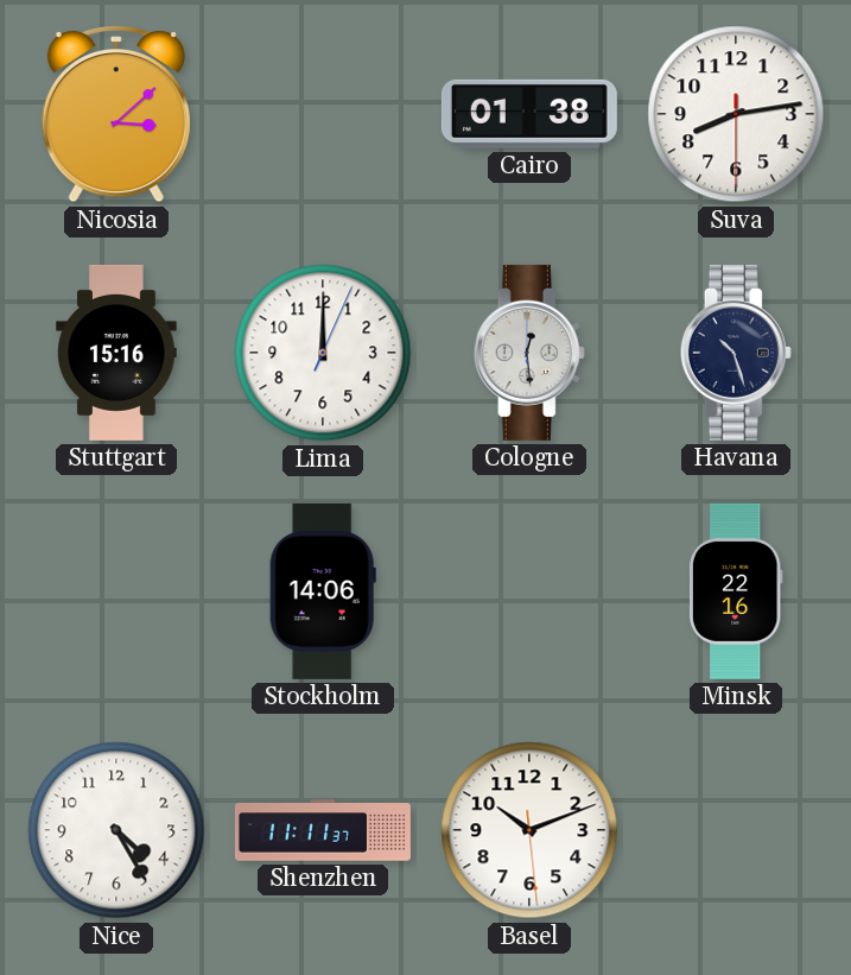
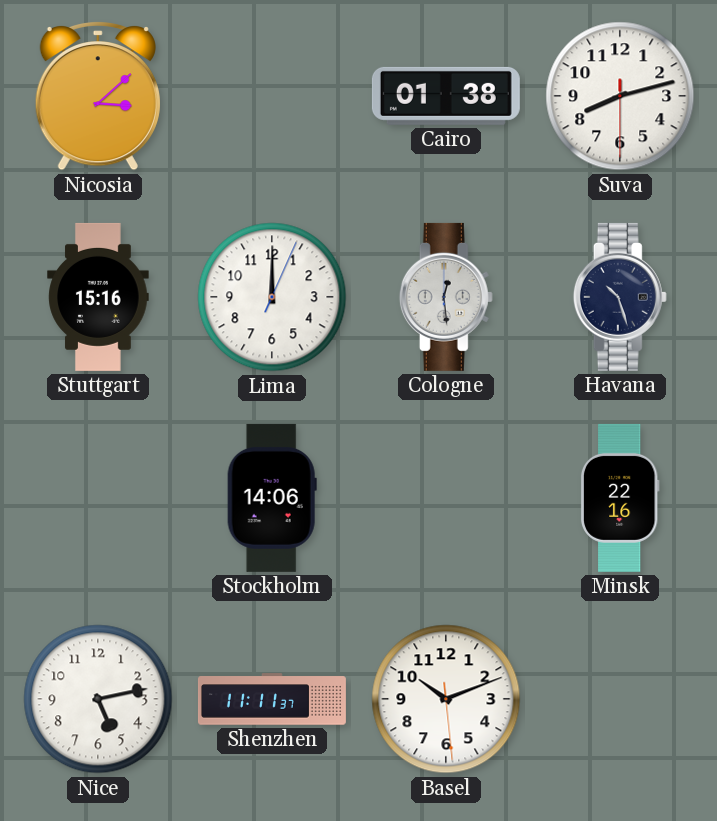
Suva: 8:13 -> 8:12 (620, 96)
Nice: 4:25 -> 5:13 (98, 699)
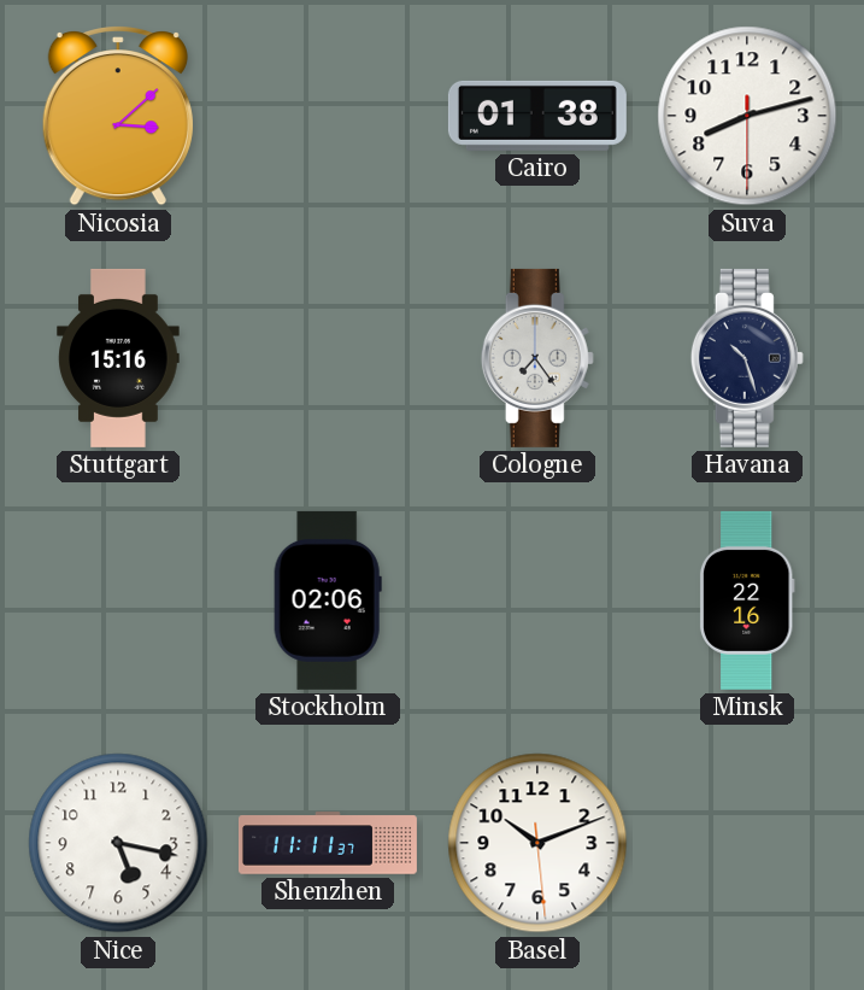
Lima: 12:00 -> none (272, 297)
Cologne: 12:29 -> 7:24 (537, 358)
Stockholm: 14:06 -> 02:06 (328, 601)
Nice: 5:13 -> 5:17 (118, 843)
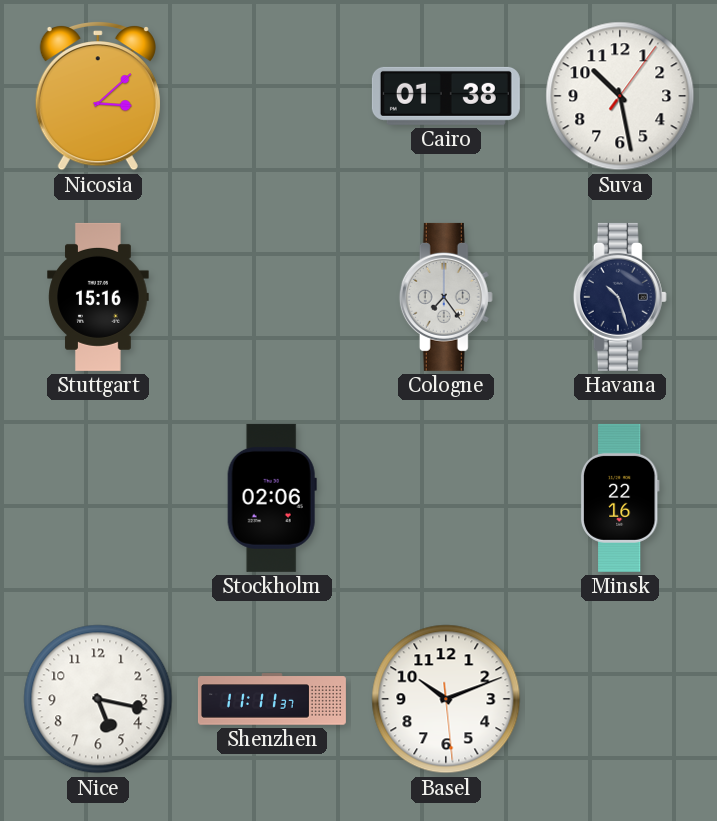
Suva: 8:12 -> 10:28 (620, 96)
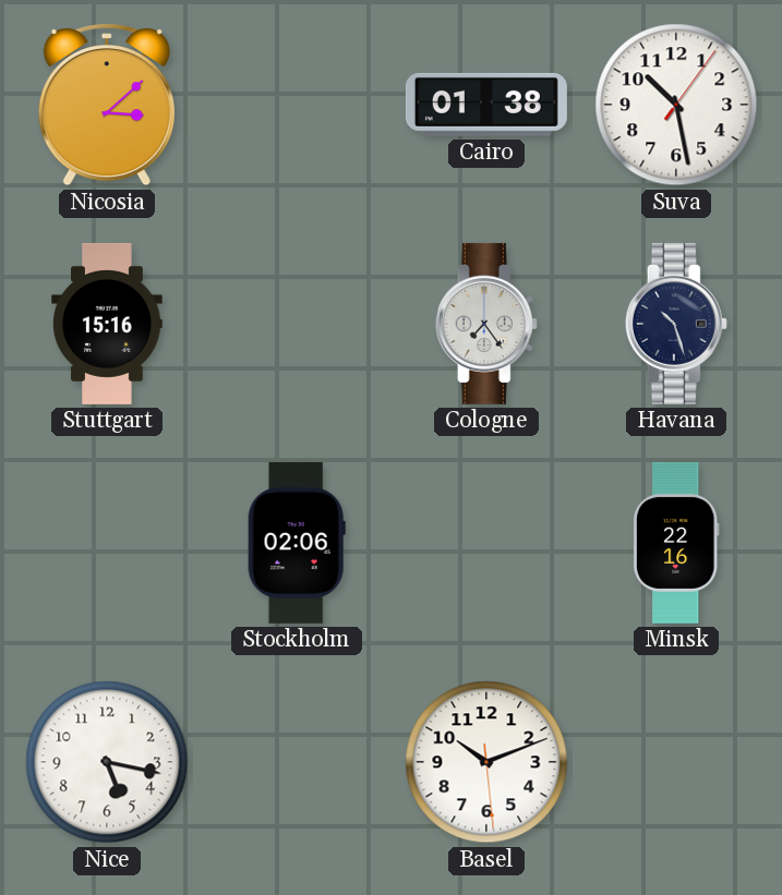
Shenzhen: 11:11 -> none (272, 699)
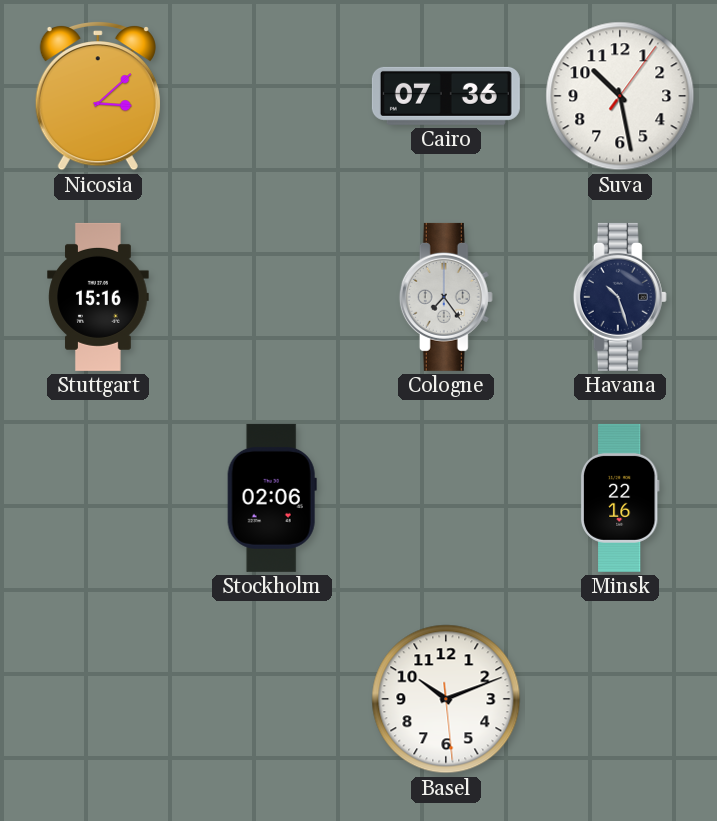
Cairo: 01:38 -> 07:36 (446, 96)
Nice: 5:17 -> none (107, 762)
